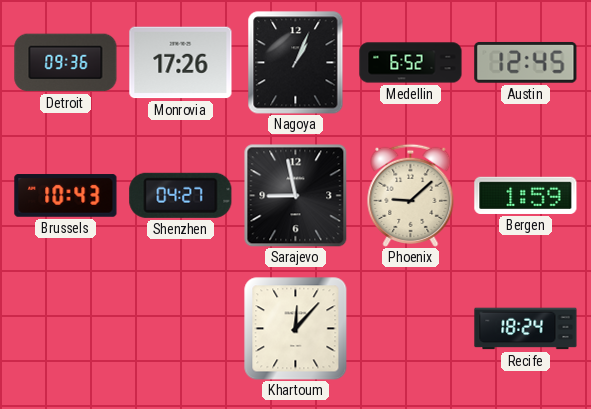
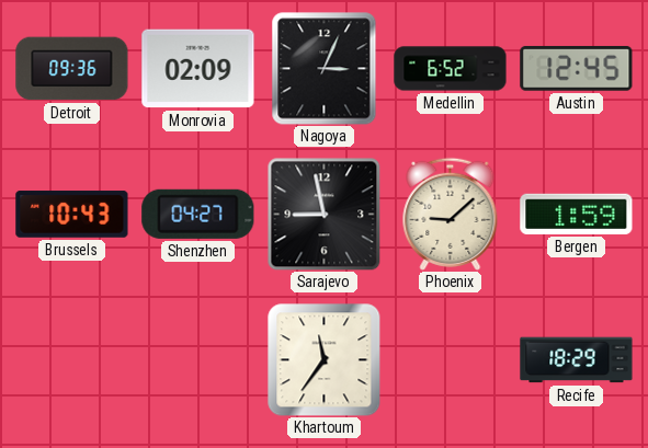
Monrovia: 17:26 -> 02:09 (198, 69)
Nagoya: 1:04 -> 3:04 (325, 69)
Khartoum: 12:07 -> 11:36 (323, 359)
Recife: 18:24 -> 18:29 (577, 360)
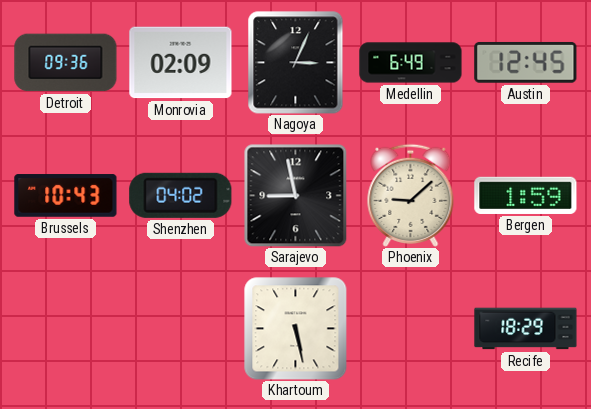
Medellin: 6:52 -> 6:49 (411, 63)
Shenzhen: 04:27 -> 04:02 (181, 195)
Khartoum: 11:36 -> 5:28 (295, 328)
